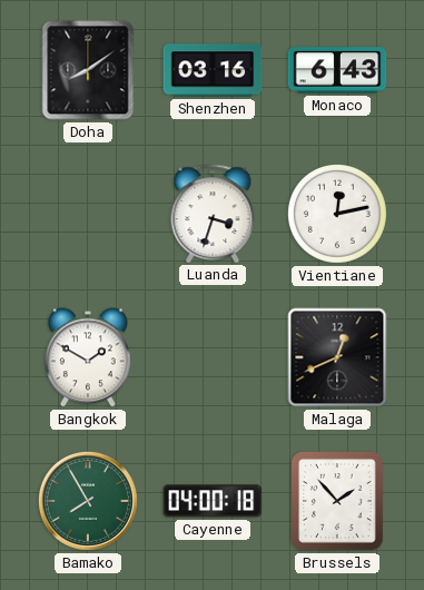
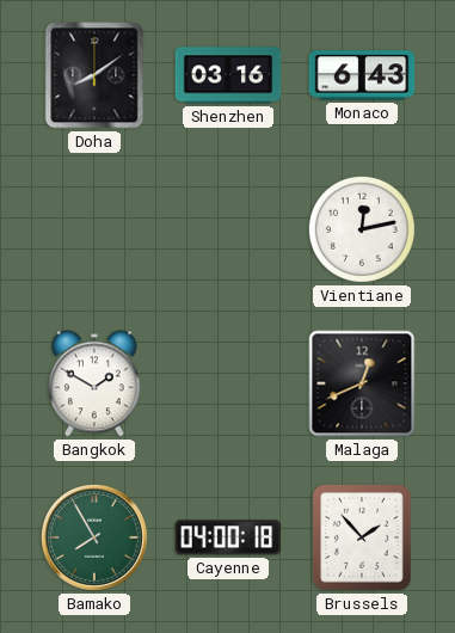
Luanda: 3:33 -> none (213, 214)
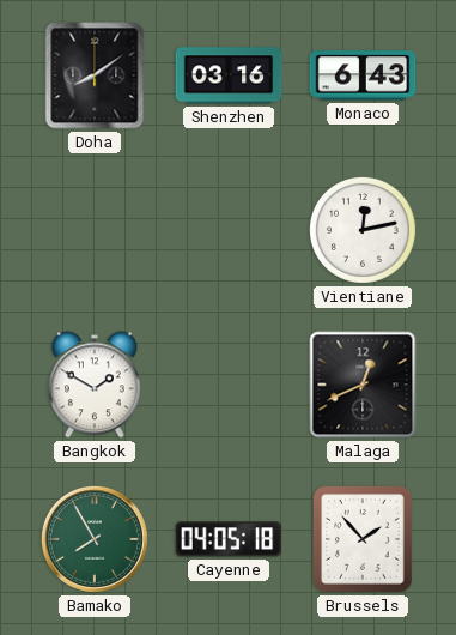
Cayenne: 04:00 -> 04:05 (229, 539)
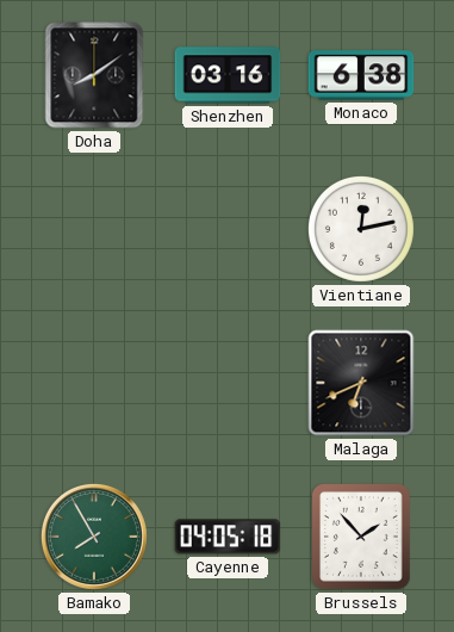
Monaco: 6:43 -> 6:38 (361, 75)
Bangkok: 1:50 -> none (95, 385)
Malaga: 12:41 -> 6:41 (361, 383)
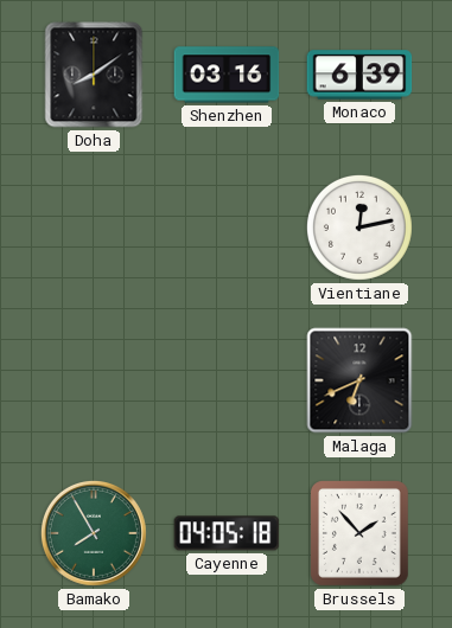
Monaco: 6:38 -> 6:39 (359, 75)
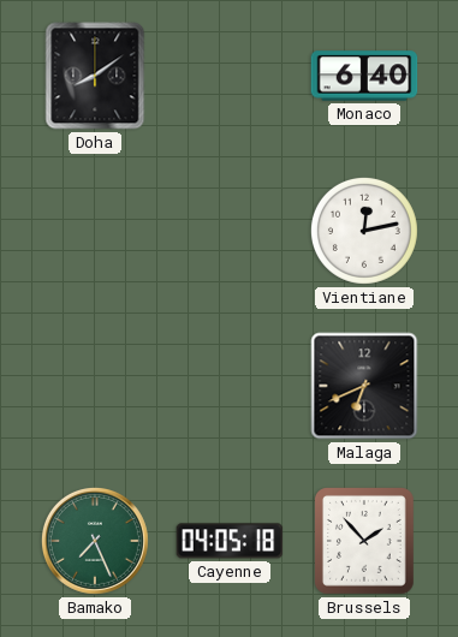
Shenzhen: 03:16 -> none (227, 75)
Monaco: 6:39 -> 6:40 (364, 76)
Bamako: 7:55 -> 7:26 (95, 541)
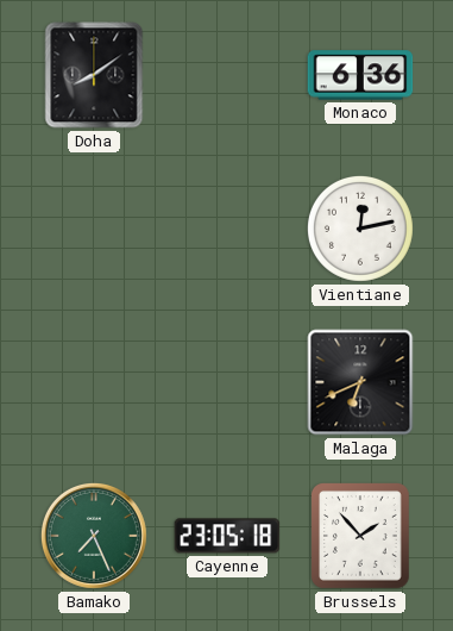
Monaco: 6:40 -> 6:36 (360, 75)
Cayenne: 04:05 -> 23:05 (227, 536)
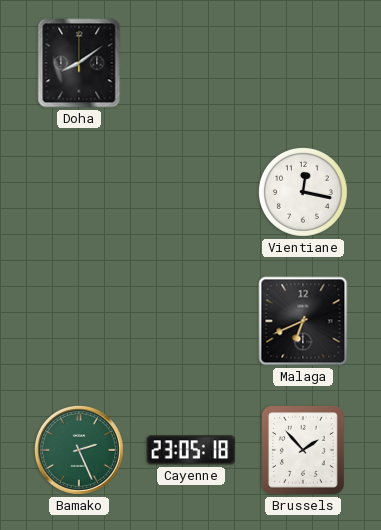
Monaco: 6:36 -> none (360, 75)
Vientiane: 12:13 -> 12:17 (303, 192)
Bamako: 7:26 -> 2:26 (79, 450)
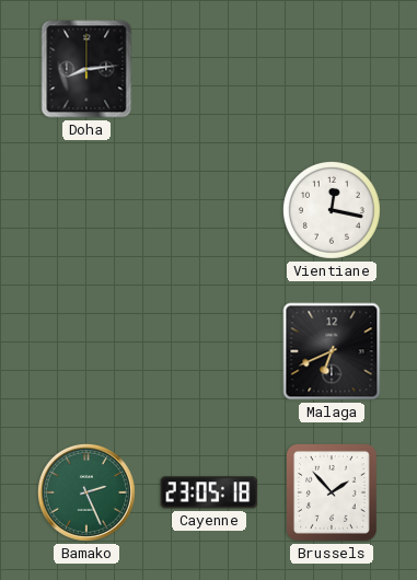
Doha: 8:09 -> 8:14 (86, 69)
